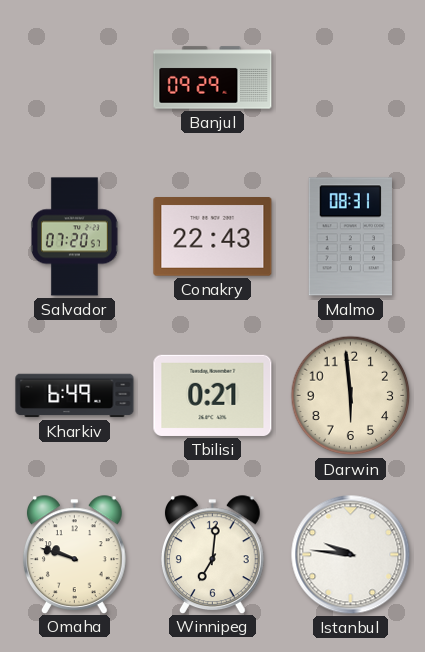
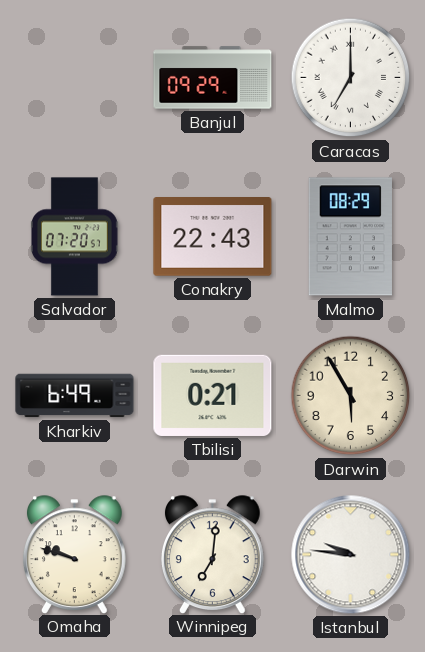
Caracas: none -> 7:00 (351, 78)
Malmo: 08:31 -> 08:29 (350, 237)
Darwin: 5:59 -> 5:55 (351, 396)
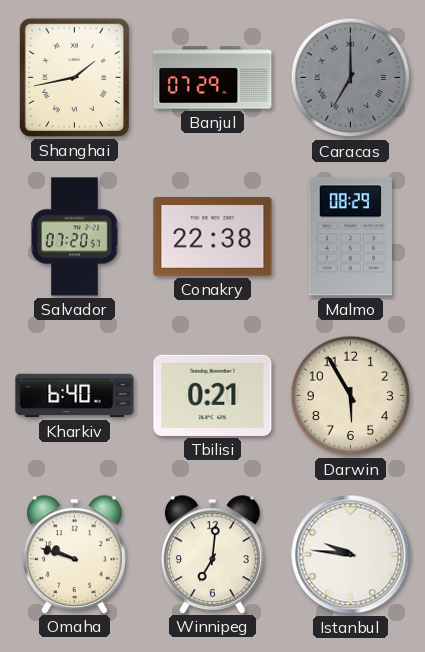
Shanghai: none -> 1:43 (74, 77)
Banjul: 09:29 -> 07:29 (213, 78)
Caracas dial: white -> grey (351, 78)
Conakry: 22:43 -> 22:38 (213, 237)
Kharkiv: 6:49 -> 6:40 (75, 396)
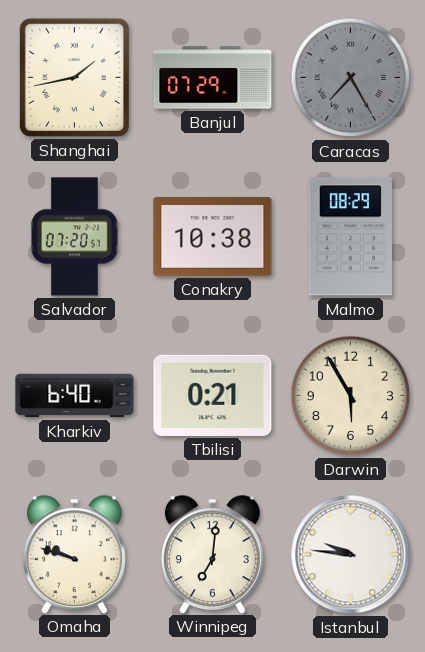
Caracas: 7:00 -> 7:25 (351, 78)
Conakry: 22:38 -> 10:38 (213, 237)
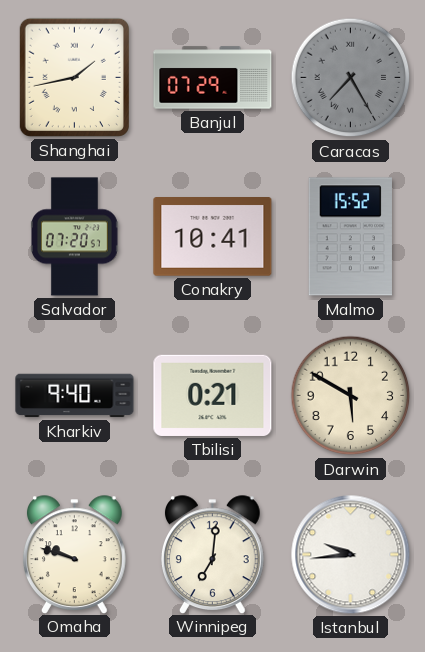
Conakry: 10:38 -> 10:41 (213, 237)
Malmo: 08:29 -> 15:52 (350, 237)
Kharkiv: 6:40 -> 9:40 (75, 396)
Darwin: 5:55 -> 5:50 (351, 396)
Istanbul: 9:46 -> 9:44 (351, 555)
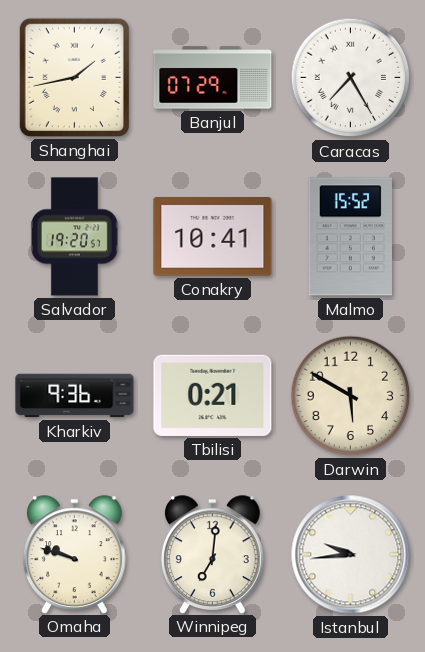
Caracas dial: grey -> white (351, 78)
Salvador: 07:20 -> 19:20 (74, 237)
Kharkiv: 9:40 -> 9:36 (75, 396)
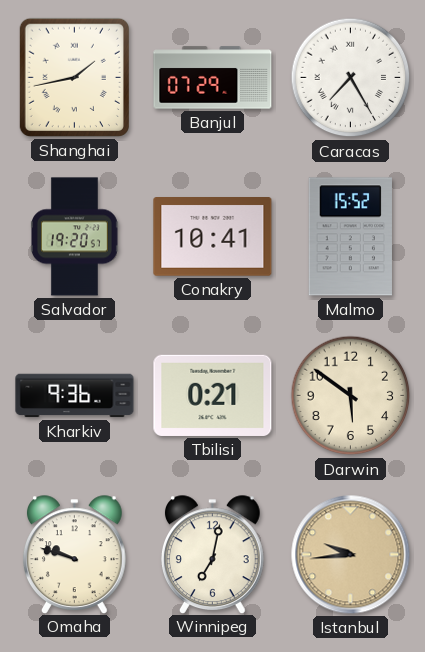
Darwin: 5:50 -> 5:51 (351, 396)
Winnipeg: 7:01 -> 7:02 (213, 554)
Istanbul dial: white -> champagne (351, 555)
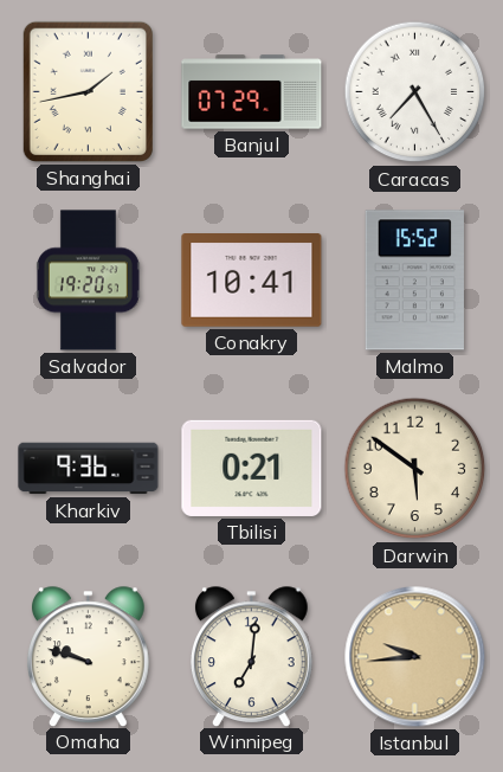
Winnipeg: 7:02 -> 7:01 (252, 656)
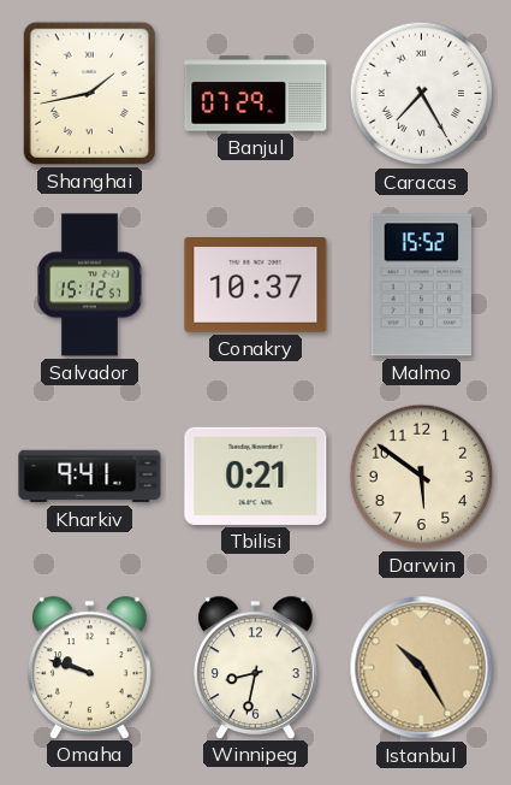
Salvador: 19:20 -> 15:12 (89, 285)
Conakry: 10:41 -> 10:37 (256, 285)
Kharkiv: 9:36 -> 9:41 (90, 477)
Winnipeg: 7:01 -> 8:32 (256, 667)
Istanbul: 9:44 -> 10:25 (422, 668)
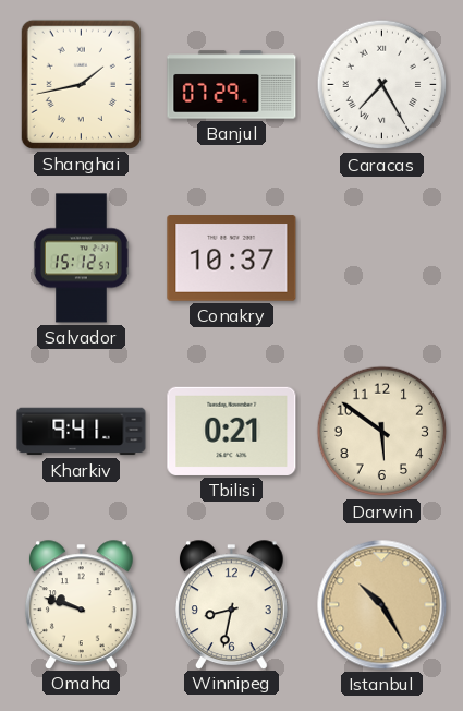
Malmo: 15:52 -> none (421, 285)
